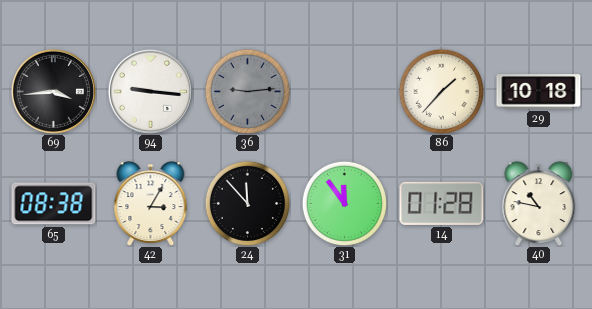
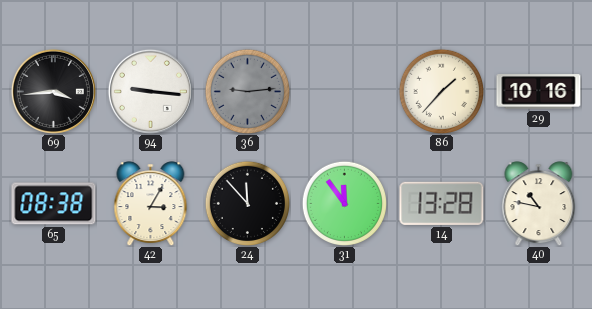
29: 10:18 -> 10:16 (539, 92)
14: 01:28 -> 13:28 (442, 203)
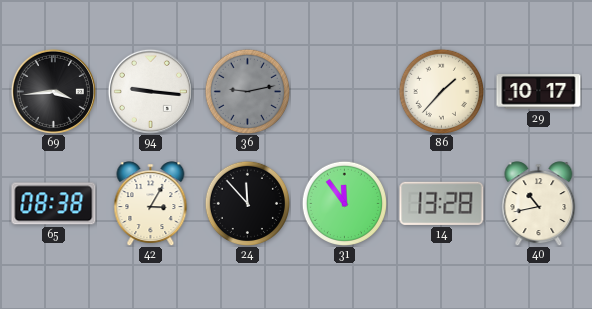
36: 9:14 -> 9:13 (247, 91)
29: 10:16 -> 10:17 (539, 92)
40: 10:47 -> 10:43 (539, 204)
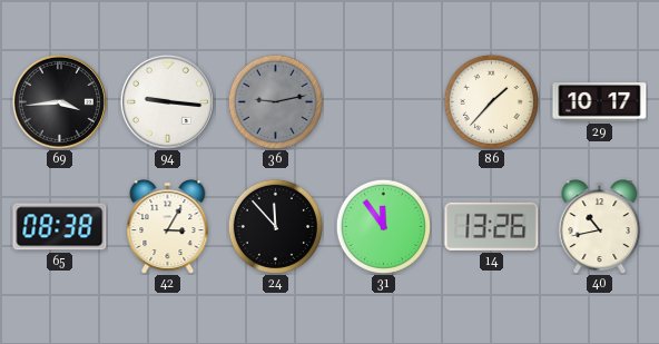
14: 13:28 -> 13:26 (492, 226)
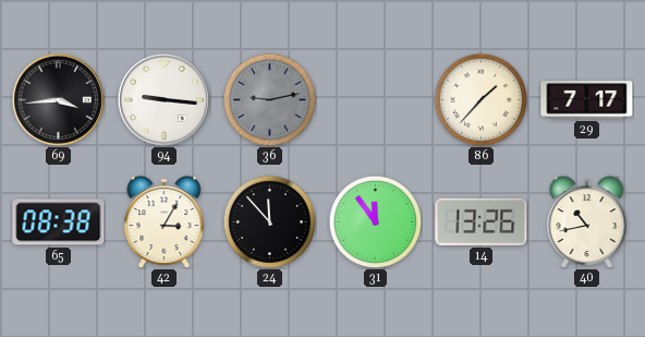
29: 10:17 -> 7:17 (587, 100)
